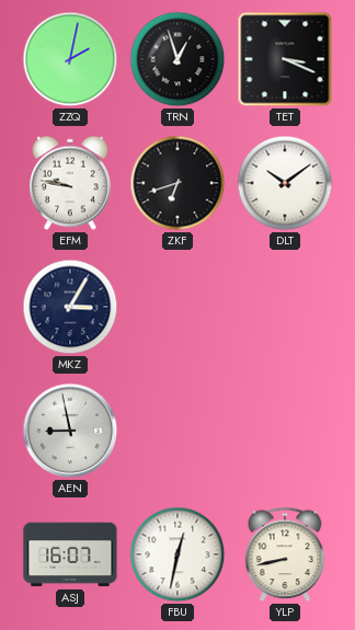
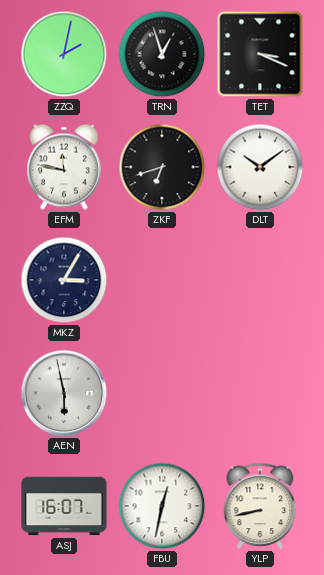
EFM: 9:47 -> 11:47 (64, 167)
AEN: 8:58 -> 5:58 (64, 393)
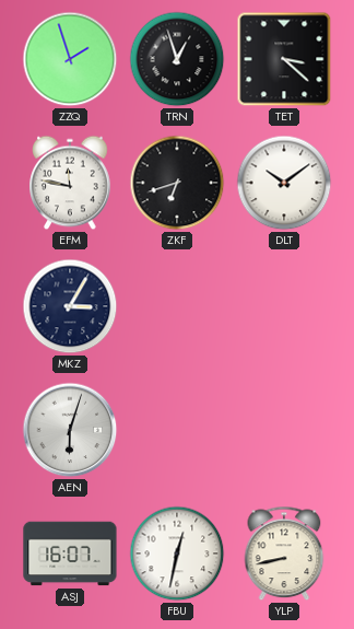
ZZQ: 2:02 -> 1:57 (70, 59)
TET: 3:19 -> 3:22 (284, 59)
AEN: 5:58 -> 6:03 (70, 430)
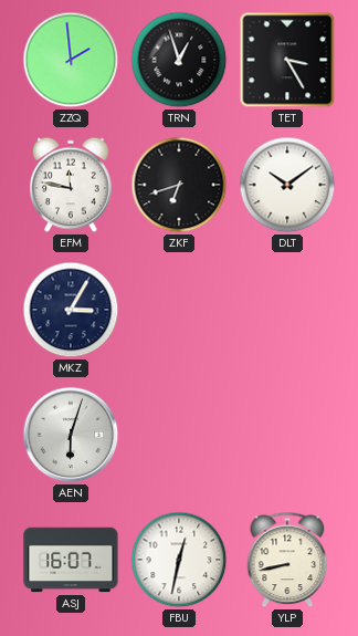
ZZQ: 1:57 -> 1:59 (71, 60)
TET: 3:22 -> 3:25 (287, 60)
